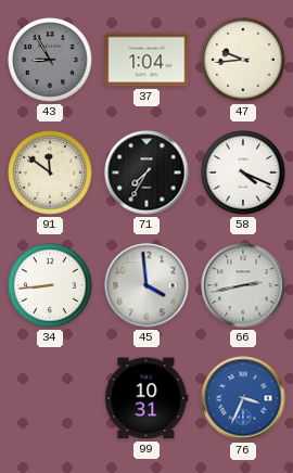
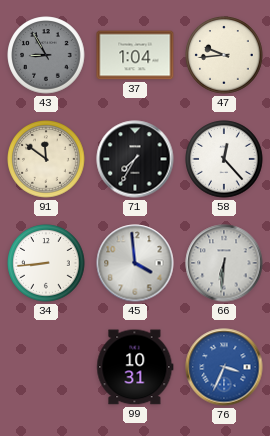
58: 4:19 -> 12:23 (224, 159)
66: 2:43 -> 6:31 (224, 263)
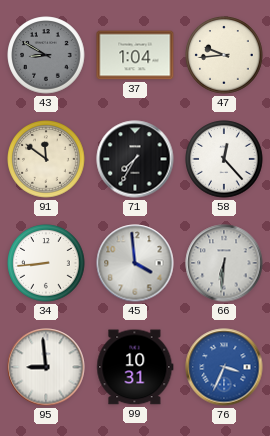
43: 8:55 -> 8:50 (46, 55)
95: none -> 8:59 (46, 367)
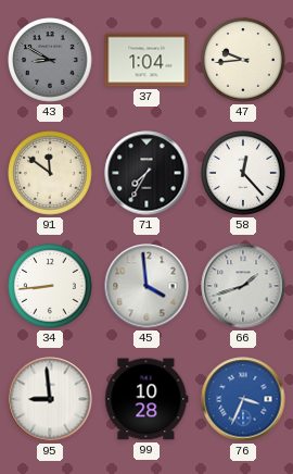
66: 6:31 -> 1:42 (243, 286)
99: 10:31 -> 10:28 (146, 399)
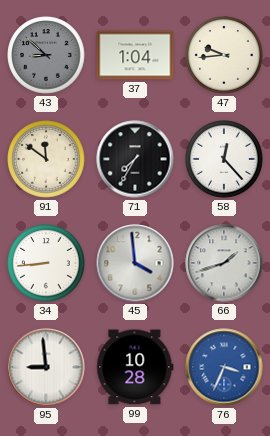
43: 8:50 -> 8:52 (46, 55)
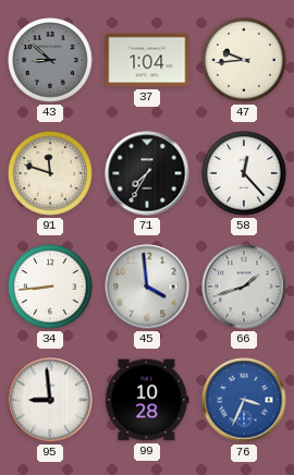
91: 11:51 -> 11:48 (50, 173)
